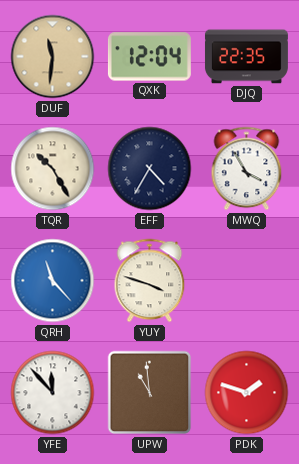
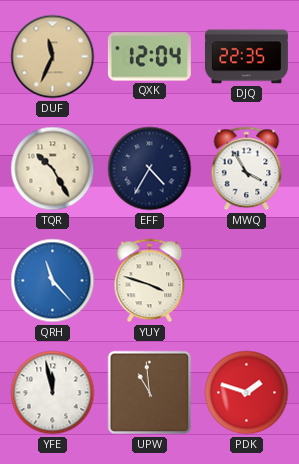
DUF: 11:31 -> 11:34 (53, 57)
YFE: 11:53 -> 11:58 (53, 393)
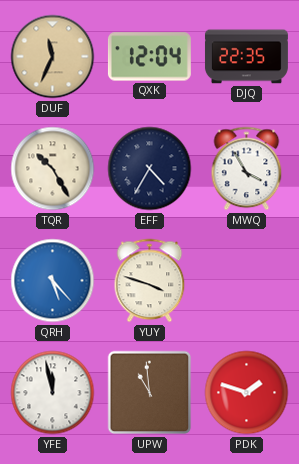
QRH: 11:23 -> 5:23 (53, 281)
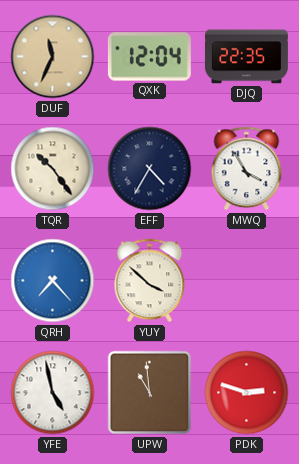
TQR: 10:25 -> 10:24 (53, 169)
QRH: 5:23 -> 7:23 (53, 281)
YUY: 3:48 -> 3:52 (150, 281)
YFE: 11:58 -> 4:58 (53, 393)
PDK: 1:48 -> 2:48 (247, 393)
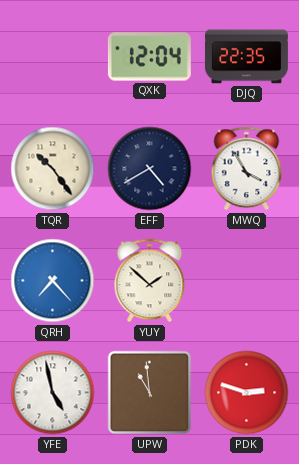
DUF: 11:34 -> none (53, 57)
EFF: 4:35 -> 4:40 (150, 169)
YUY: 3:52 -> 1:52 (150, 281)
